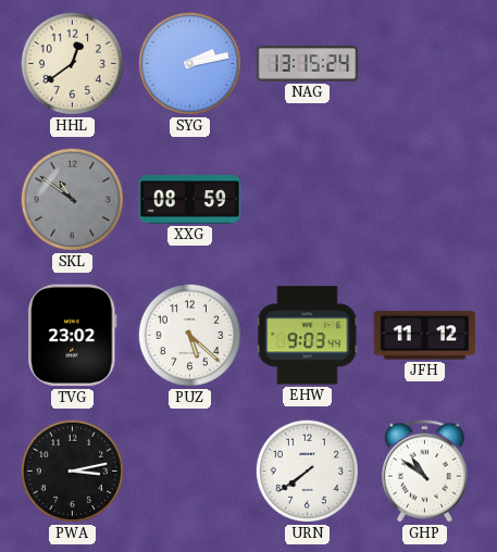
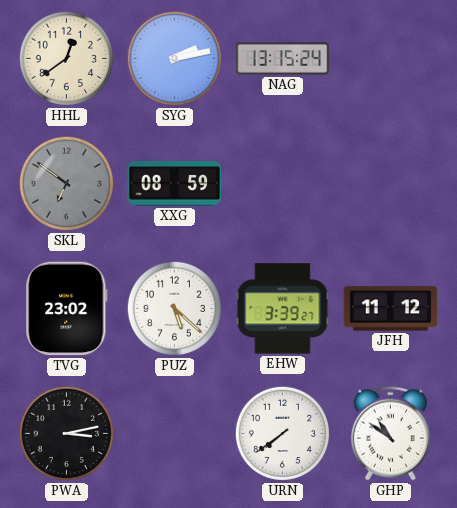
SKL: 10:51 -> 6:51 (66, 183)
EHW: 9:03 -> 3:39 (283, 309)
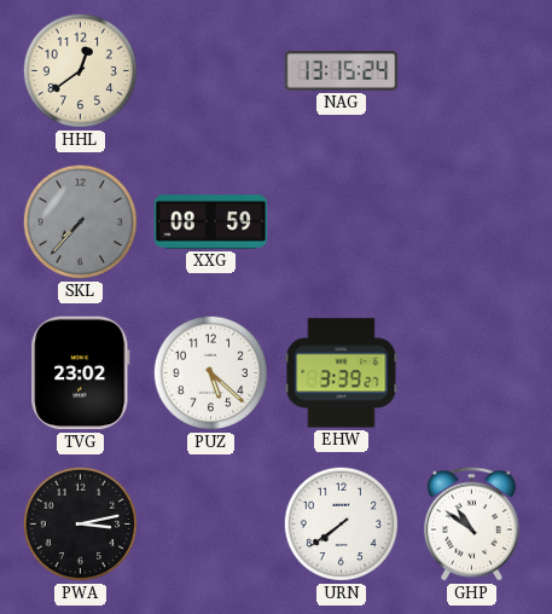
SYG: 2:13 -> none (174, 58)
SKL: 6:51 -> 7:37 (80, 221)
JFH: 11:12 -> none (391, 309)
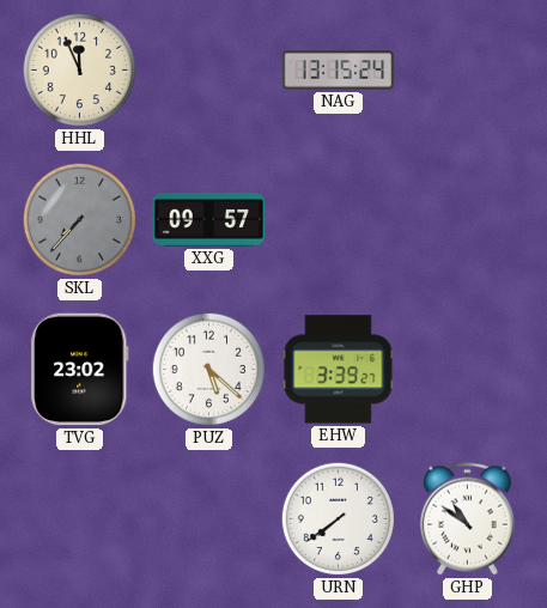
HHL: 12:39 -> 11:56 (79, 69)
XXG: 08:59 -> 09:57 (209, 220)
PWA: 3:13 -> none (80, 523)
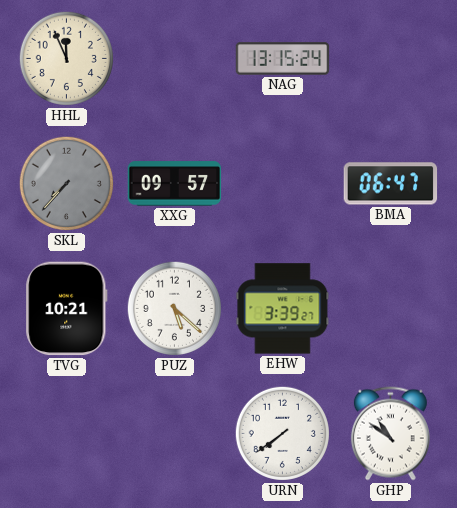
BMA: none -> 06:47 (391, 184)
TVG: 23:02 -> 10:21 (67, 309)
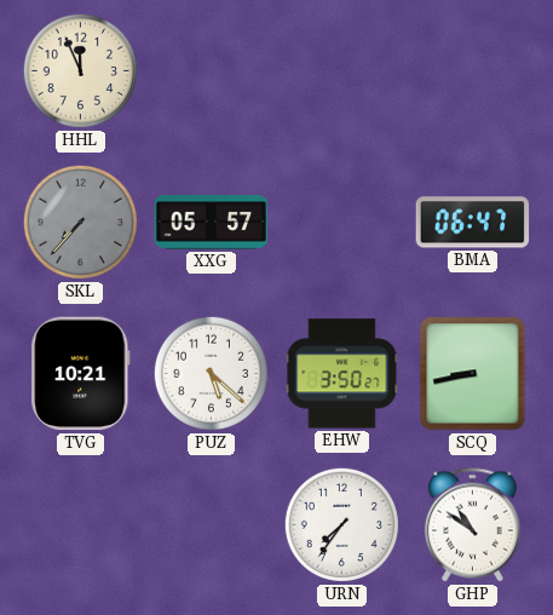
NAG: 13:15 -> none (283, 59)
XXG: 09:57 -> 05:57 (212, 223)
EHW: 3:39 -> 3:50 (342, 374)
SCQ: none -> 8:43 (473, 374)
URN: 7:39 -> 7:36 (341, 524)
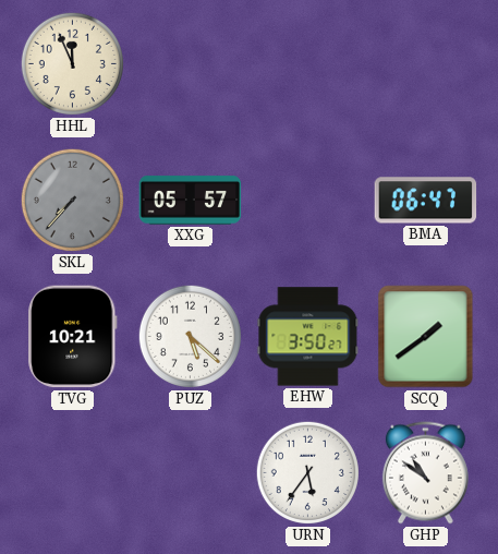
SCQ: 8:43 -> 1:39 (426, 337)
URN: 7:36 -> 5:36 (307, 472)
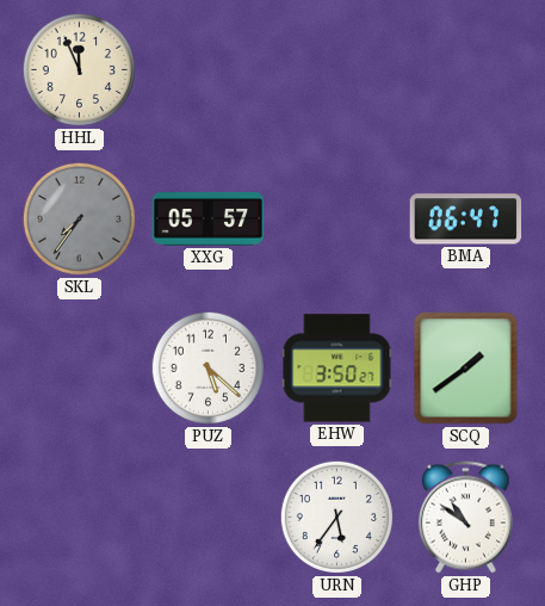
SKL: 7:37 -> 7:36 (79, 218)
TVG: 10:21 -> none (73, 337)
